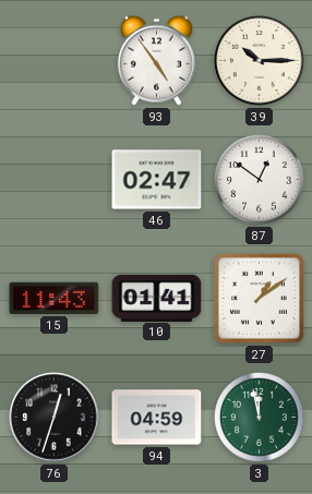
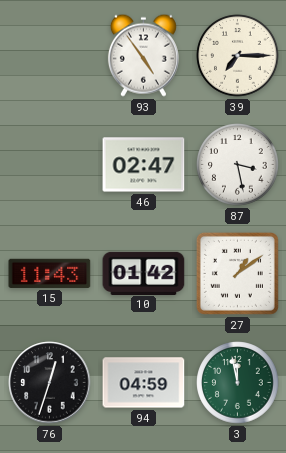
39: 10:15 -> 7:15 (238, 56)
87: 12:51 -> 3:28 (238, 165)
10: 01:41 -> 01:42 (144, 273)
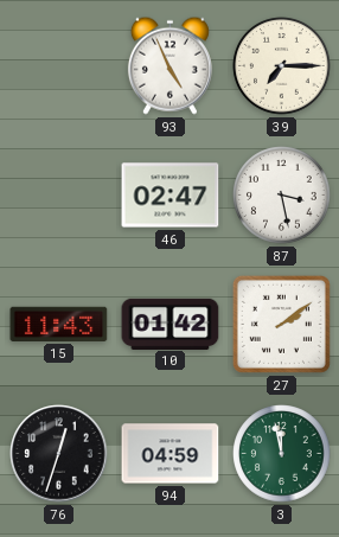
93: 4:54 -> 4:56 (170, 65)
27: 1:09 -> 2:09 (281, 324)
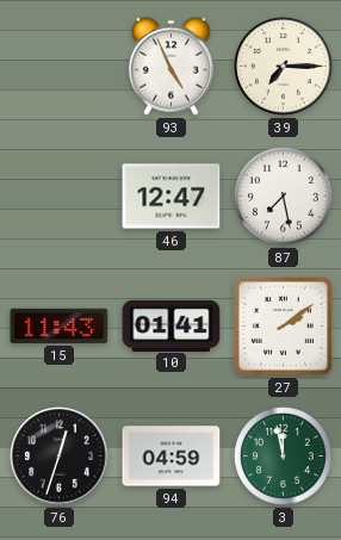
46: 02:47 -> 12:47 (172, 197)
87: 3:28 -> 7:28 (284, 197)
10: 01:42 -> 01:41 (172, 325)
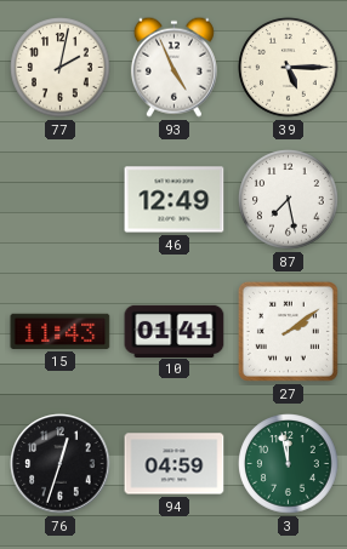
77: none -> 2:02 (61, 68)
39: 7:15 -> 5:15 (289, 68)
46: 12:47 -> 12:49 (175, 200)
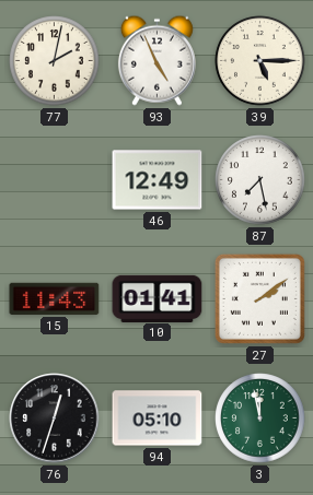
94: 04:59 -> 05:10 (158, 419)
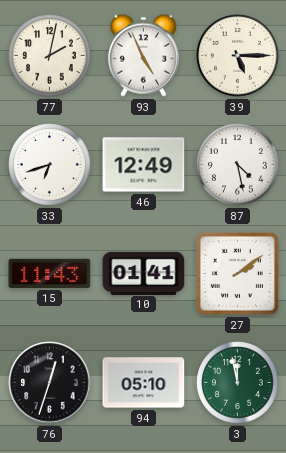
33: none -> 6:42 (50, 165)
87: 7:28 -> 4:28 (238, 165)
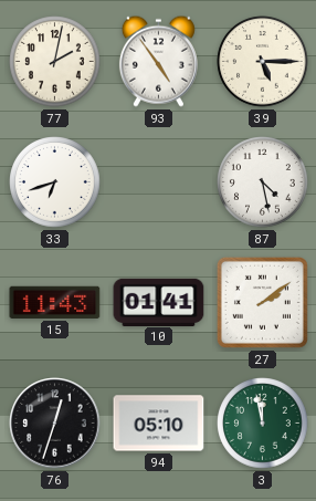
93: 4:56 -> 4:54 (158, 61)
46: 12:49 -> none (144, 165)
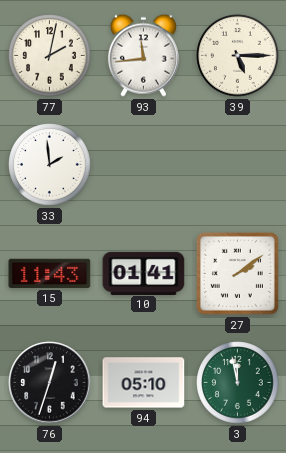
93: 4:54 -> 11:44 (143, 55)
33: 6:42 -> 1:59 (50, 165)
87: 4:28 -> none (263, 182)
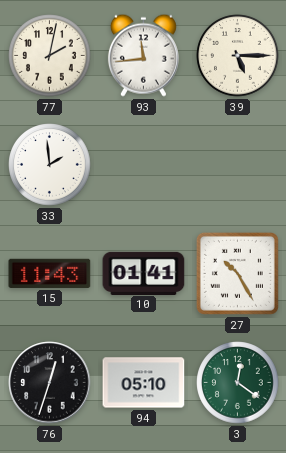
27: 2:09 -> 10:25 (237, 273)
3: 11:58 -> 12:21 (238, 383)
